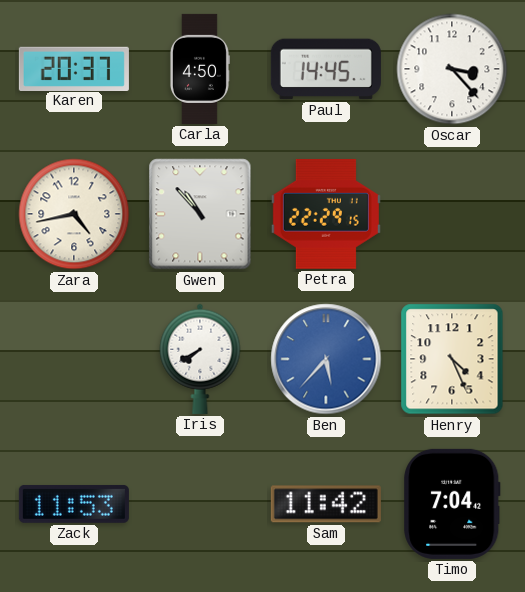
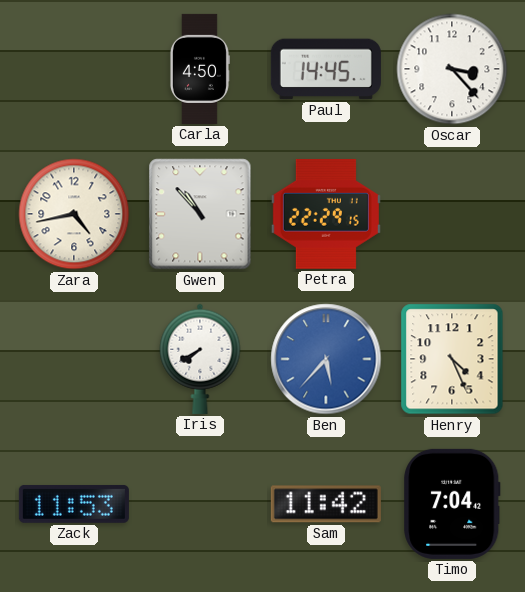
Karen: 20:37 -> none (74, 68)
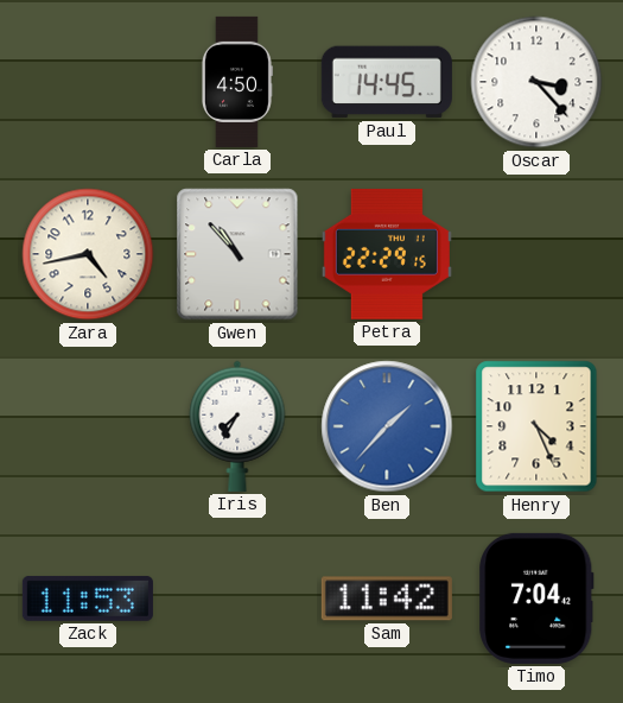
Iris: 7:40 -> 7:35 (237, 426)
Ben: 5:37 -> 1:37 (387, 426)
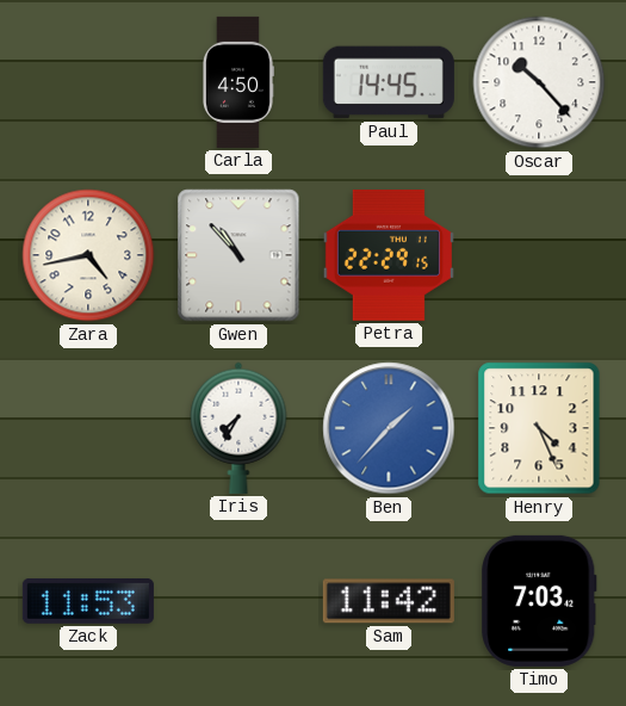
Oscar: 3:23 -> 10:23 (539, 82)
Timo: 7:04 -> 7:03 (539, 601)
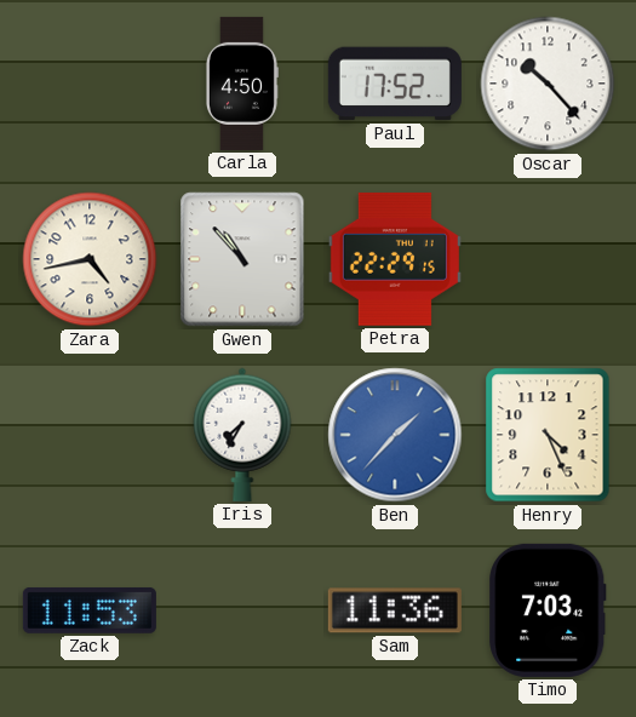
Paul: 14:45 -> 17:52 (395, 84)
Sam: 11:42 -> 11:36 (395, 610)
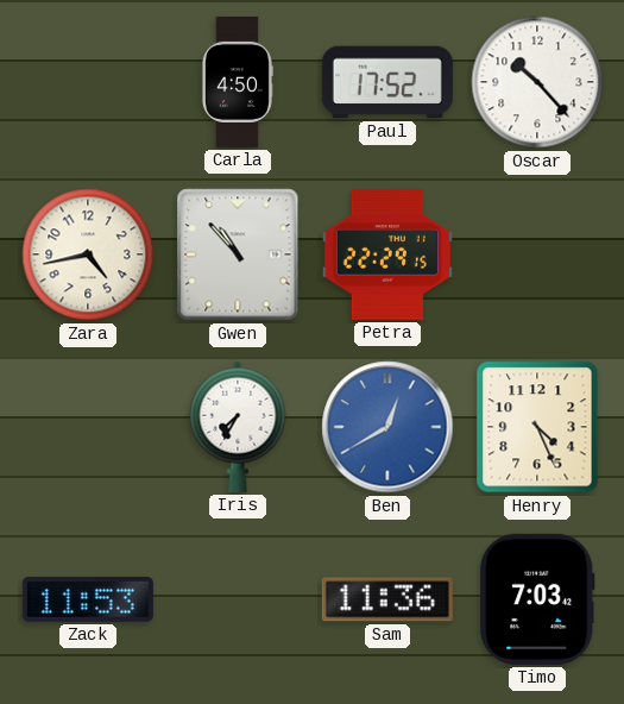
Ben: 1:37 -> 12:40 (387, 427)
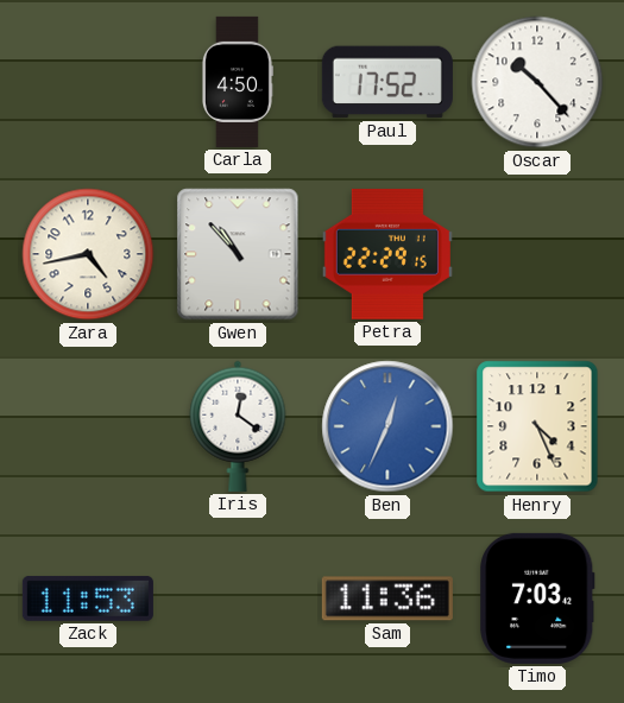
Iris: 7:35 -> 12:21 (238, 426)
Ben: 12:40 -> 12:34 (387, 426)
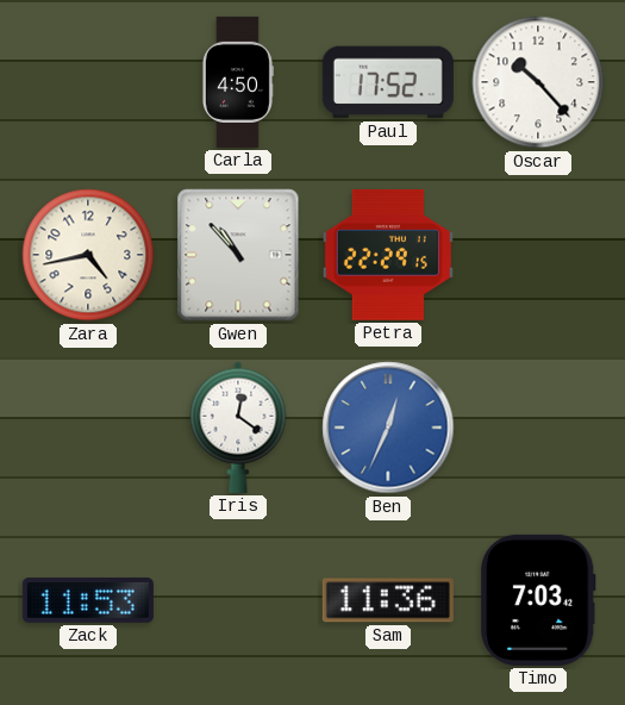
Henry: 4:26 -> none (537, 426)
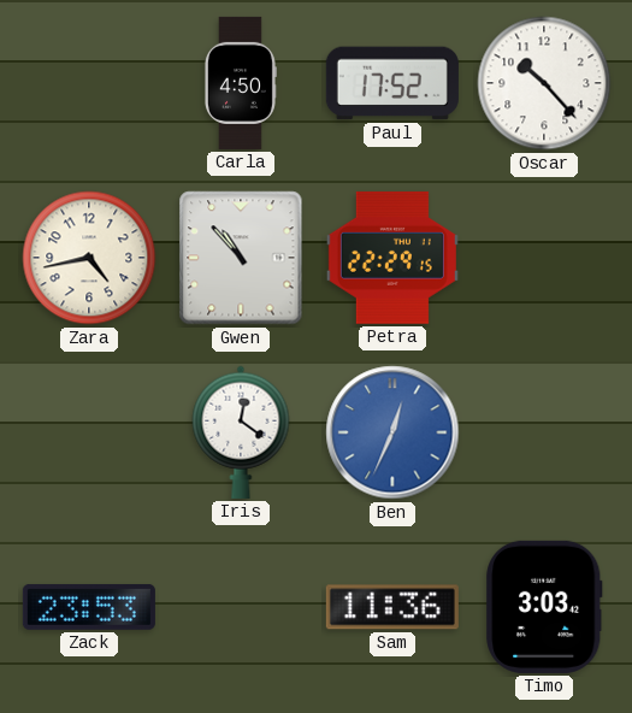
Zack: 11:53 -> 23:53 (89, 607)
Timo: 7:03 -> 3:03 (544, 607)
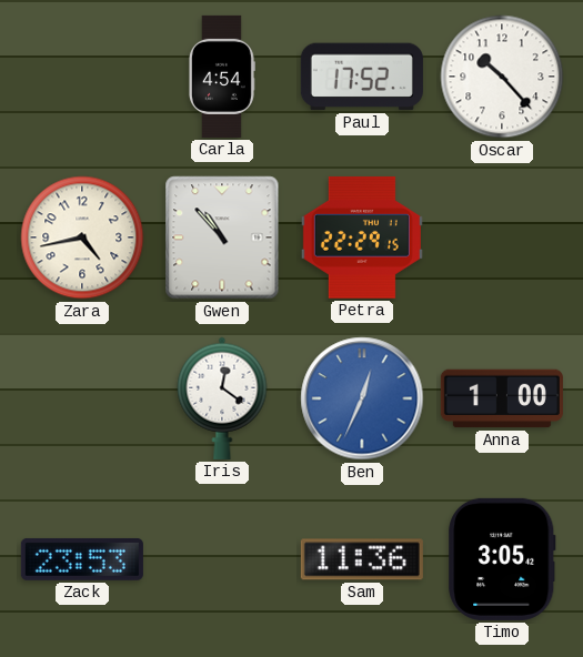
Carla: 4:50 -> 4:54 (221, 77)
Anna: none -> 1:00 (502, 398)
Timo: 3:03 -> 3:05 (502, 559)
